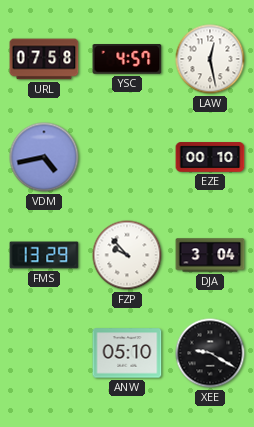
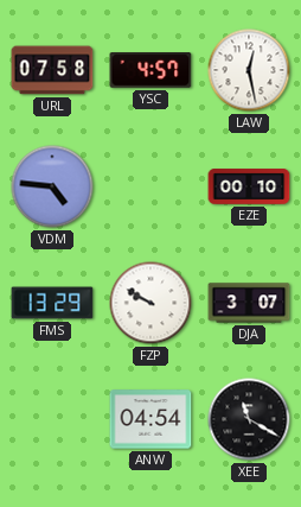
VDM: 4:43 -> 4:46 (52, 186)
FZP: 9:53 -> 9:50 (150, 303)
DJA: 3:04 -> 3:07 (249, 303)
ANW: 05:10 -> 04:54 (150, 419)
XEE: 9:20 -> 11:20 (249, 419)
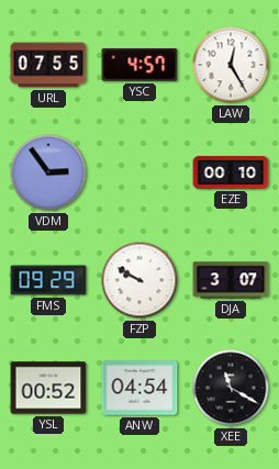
URL: 07:58 -> 07:55 (48, 65)
LAW: 12:28 -> 12:25 (231, 65)
VDM: 4:46 -> 2:54 (48, 172)
FMS: 13:29 -> 09:29 (48, 280)
YSL: none -> 00:52 (48, 388)
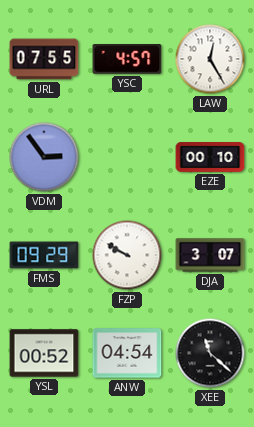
XEE: 11:20 -> 11:22 (210, 353)
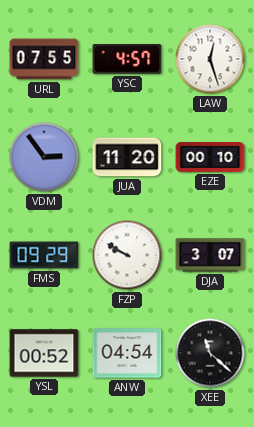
LAW: 12:25 -> 12:27 (210, 59)
JUA: none -> 11:20 (127, 157)
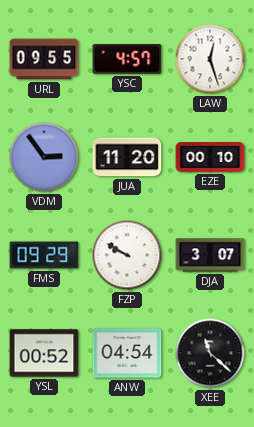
URL: 07:55 -> 09:55 (44, 59)
